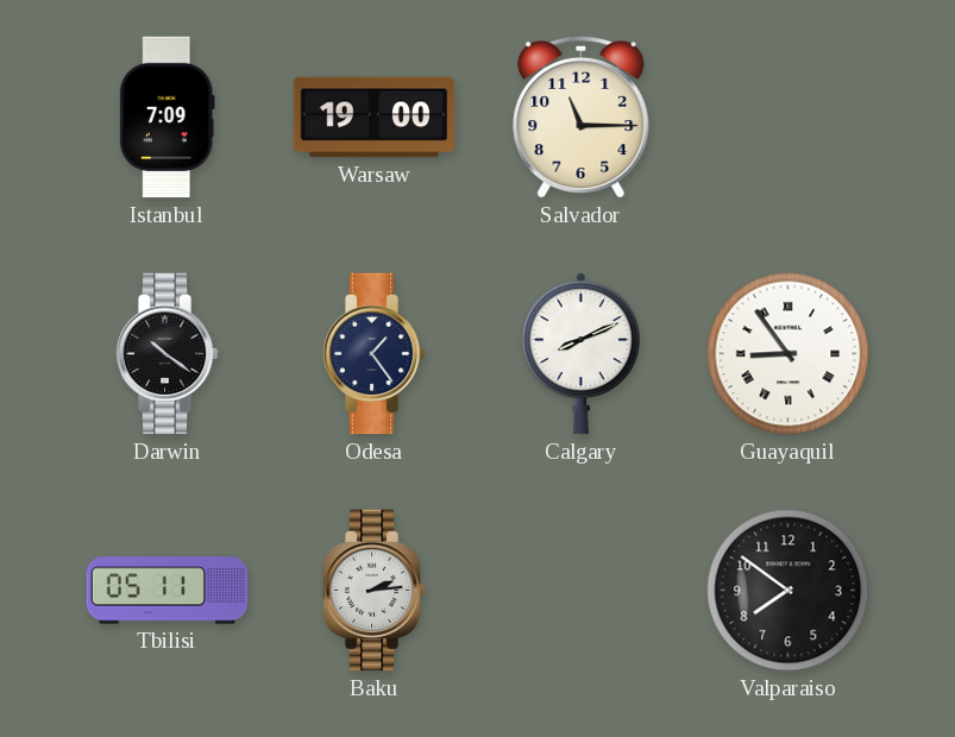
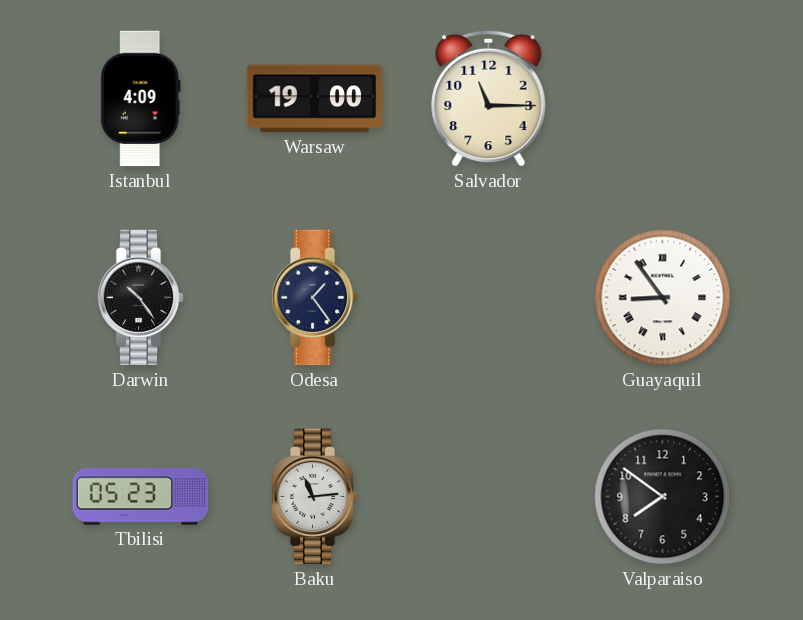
Istanbul: 7:09 -> 4:09 (140, 99)
Darwin: 10:21 -> 10:24 (140, 298)
Calgary: 8:11 -> none (580, 354)
Tbilisi: 05:11 -> 05:23 (141, 497)
Baku: 2:14 -> 11:14 (314, 497)
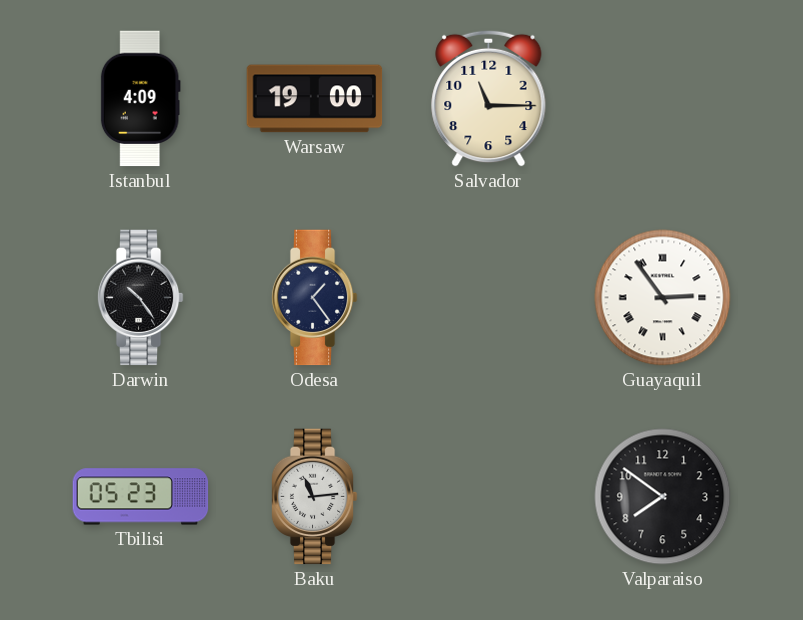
Guayaquil: 8:54 -> 2:54 (663, 298)
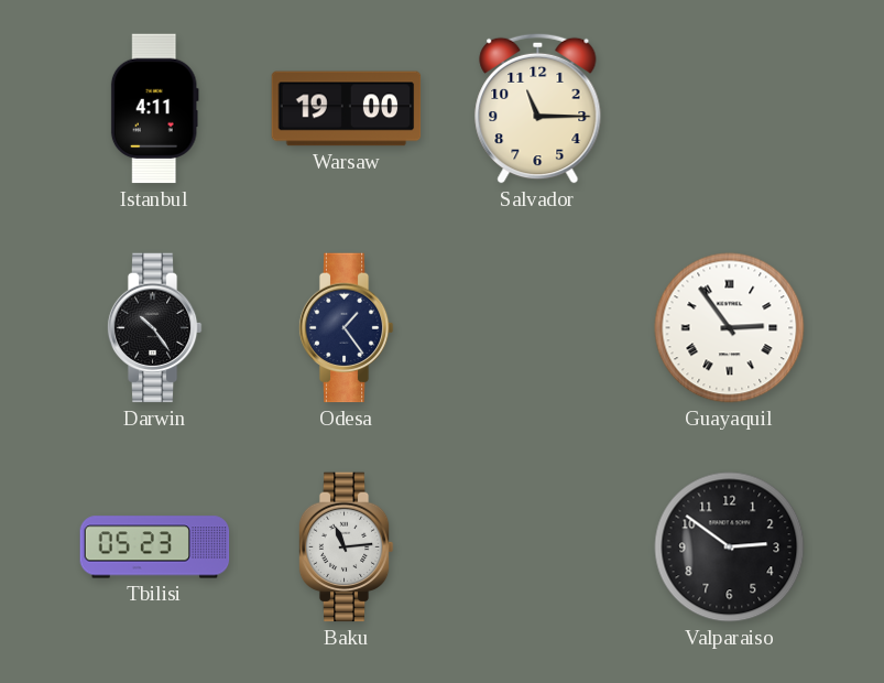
Istanbul: 4:09 -> 4:11 (154, 109)
Valparaiso: 7:51 -> 2:51 (730, 548)
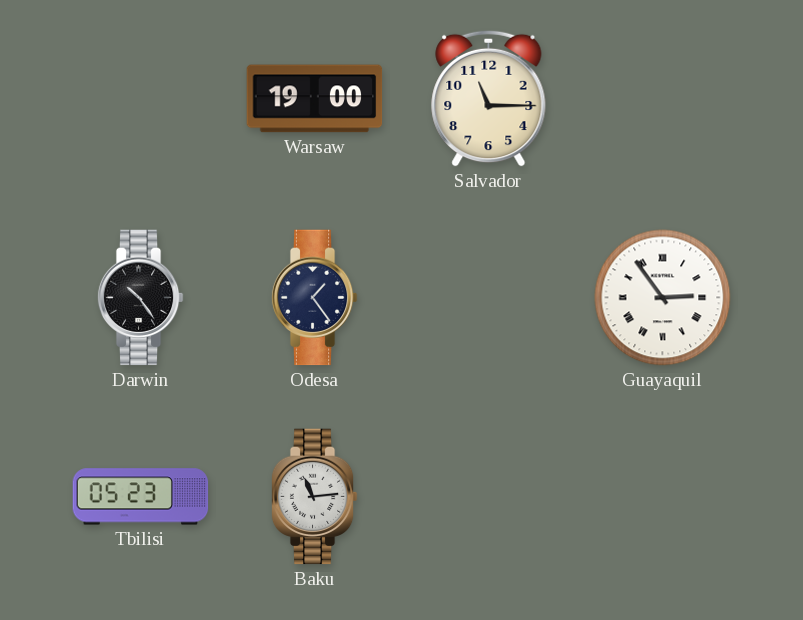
Istanbul: 4:11 -> none (154, 109)
Valparaiso: 2:51 -> none (730, 548)
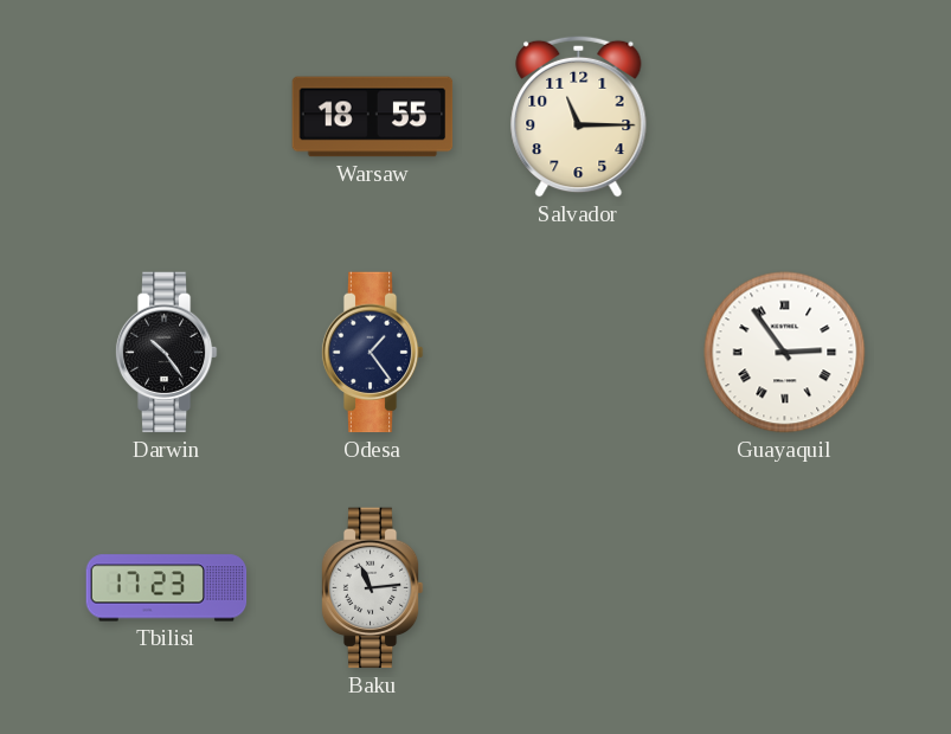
Warsaw: 19:00 -> 18:55 (373, 117)
Tbilisi: 05:23 -> 17:23 (167, 588)
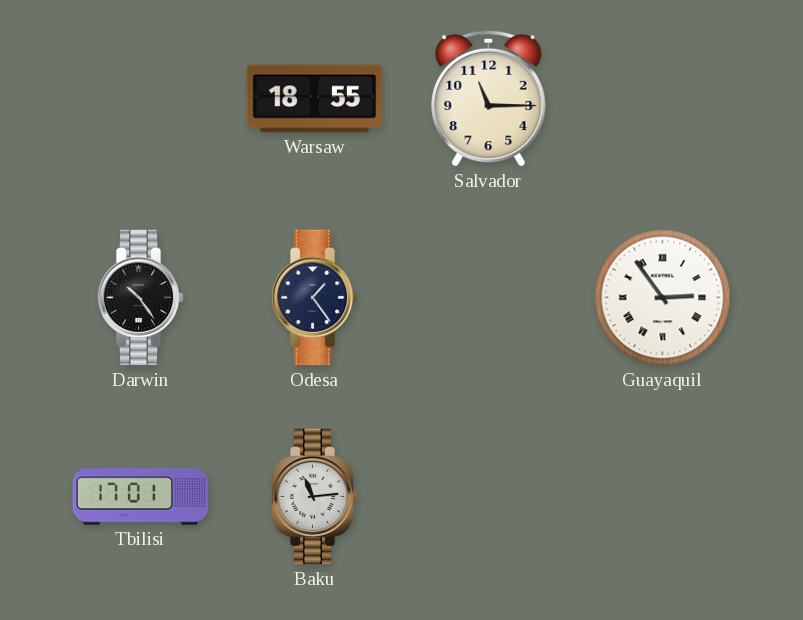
Tbilisi: 17:23 -> 17:01 (141, 497)
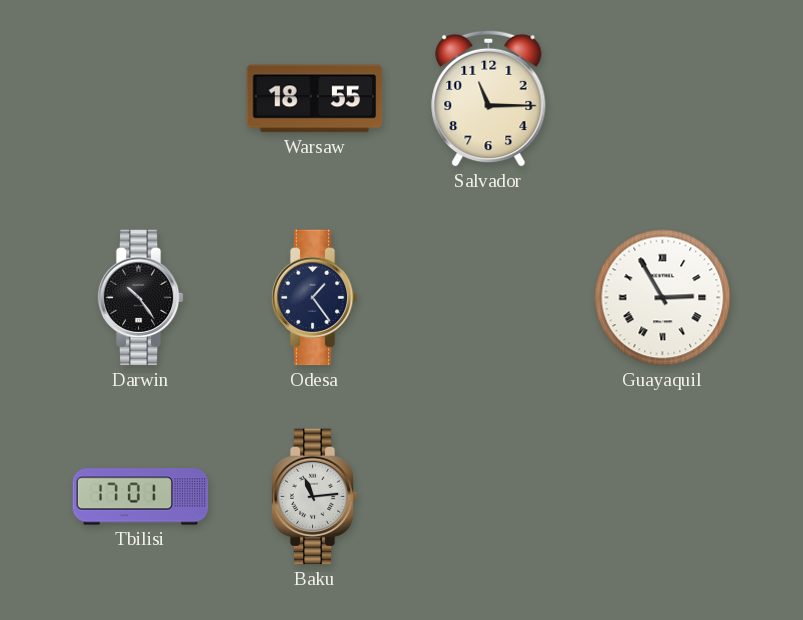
Guayaquil: 2:54 -> 2:55 (663, 298)
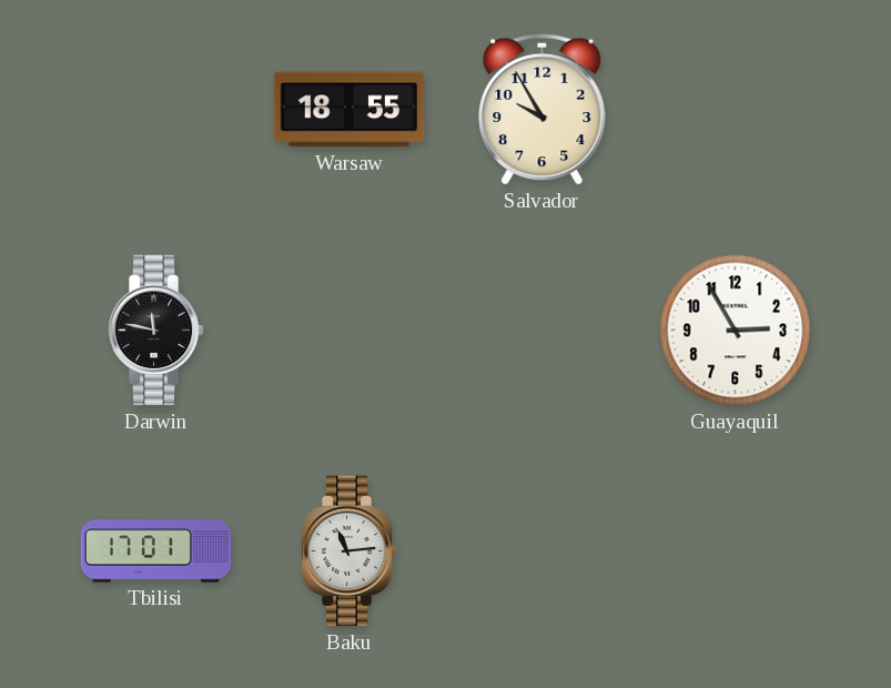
Salvador: 11:15 -> 9:55 (543, 109)
Darwin: 10:24 -> 11:47 (155, 331)
Odesa: 1:24 -> none (314, 298)
Guayaquil numerals: Roman -> Arabic (736, 331)
